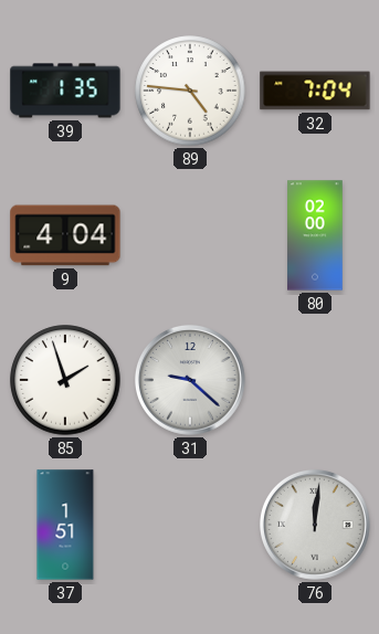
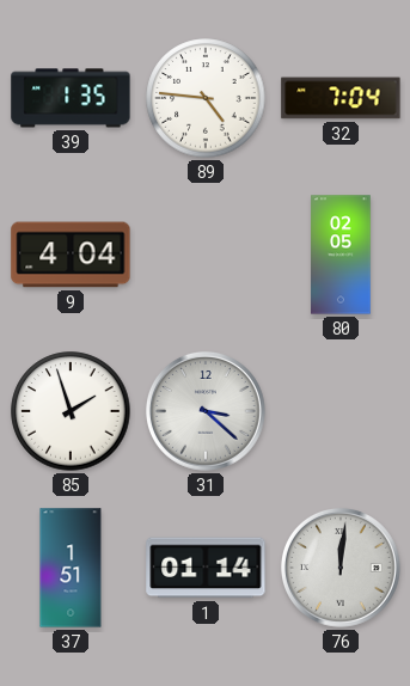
80: 02:00 -> 02:05 (341, 255)
31: 9:22 -> 3:22 (206, 411)
1: none -> 01:14 (206, 568)
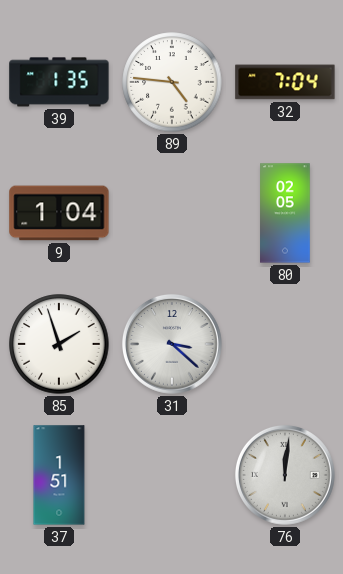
9: 4:04 -> 1:04 (59, 213)
1: 01:14 -> none (206, 568)
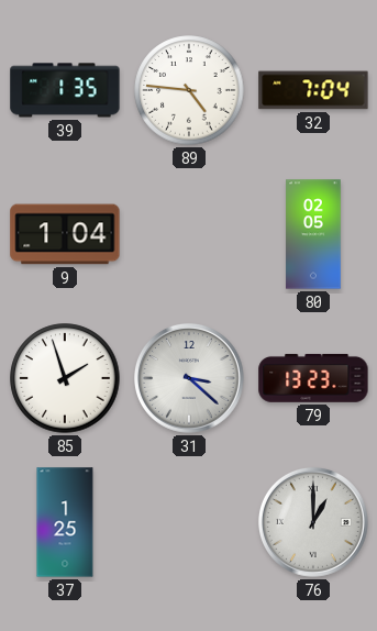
79: none -> 13:23 (313, 378)
37: 1:51 -> 1:25 (65, 522)
76: 12:01 -> 1:00 (313, 522)
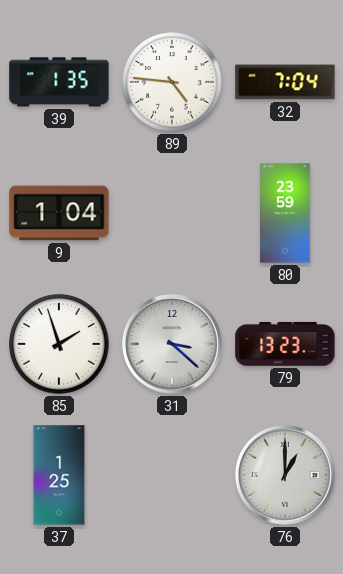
80: 02:05 -> 23:59 (285, 213)
